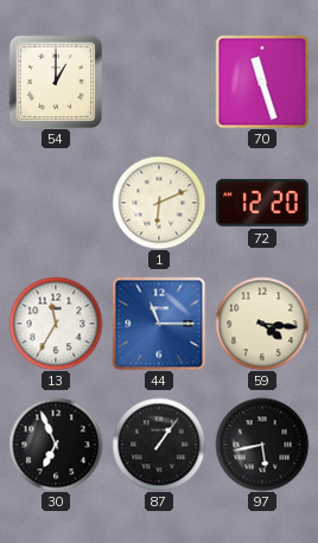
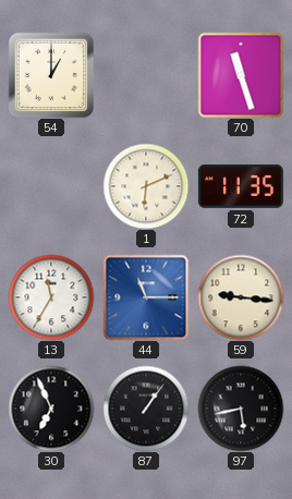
72: 12:20 -> 11:35 (241, 186)
59: 4:16 -> 9:16 (241, 297)
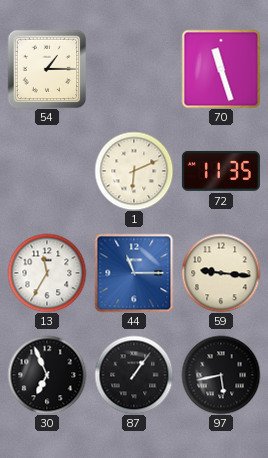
54: 1:00 -> 1:15 (47, 69)
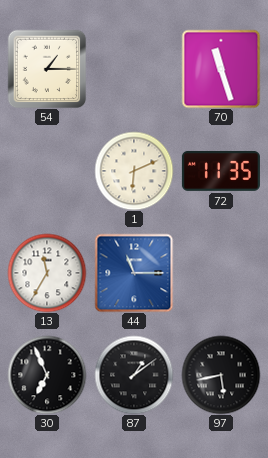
59: 9:16 -> none (221, 273)
87: 1:06 -> 1:09 (134, 375)
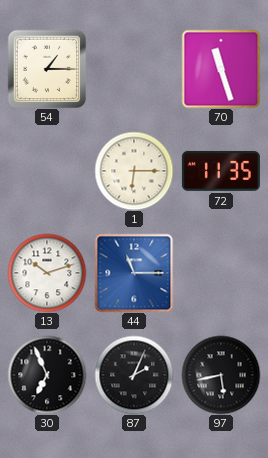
1: 6:11 -> 6:15 (134, 171)
13: 11:35 -> 10:12 (47, 273)
87: 1:09 -> 2:04 (134, 375)
